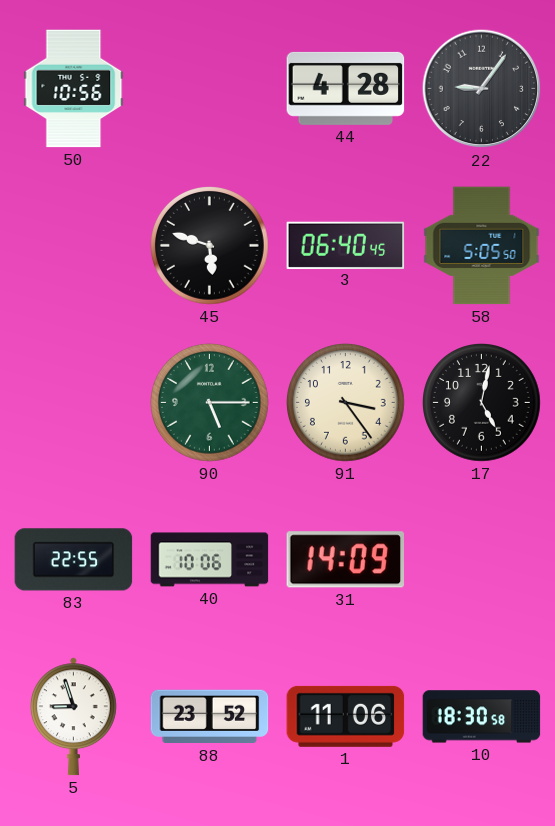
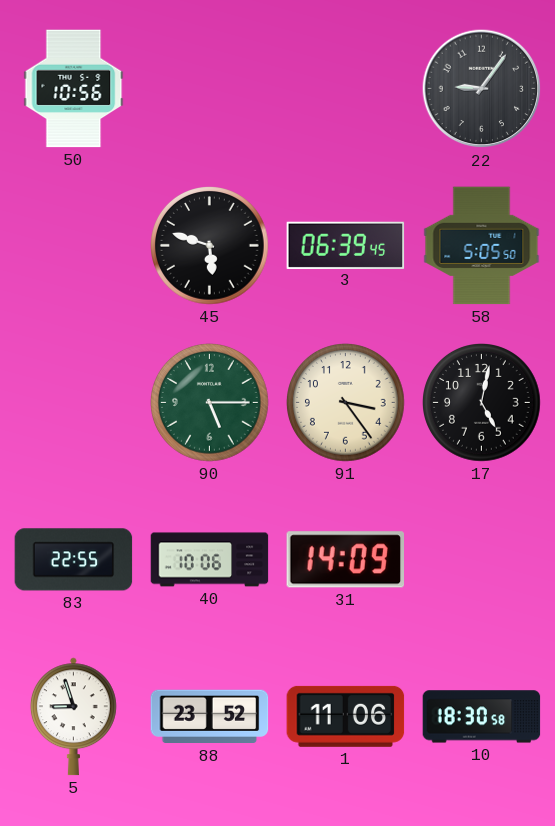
44: 4:28 -> none (346, 88)
3: 06:40 -> 06:39 (346, 245)
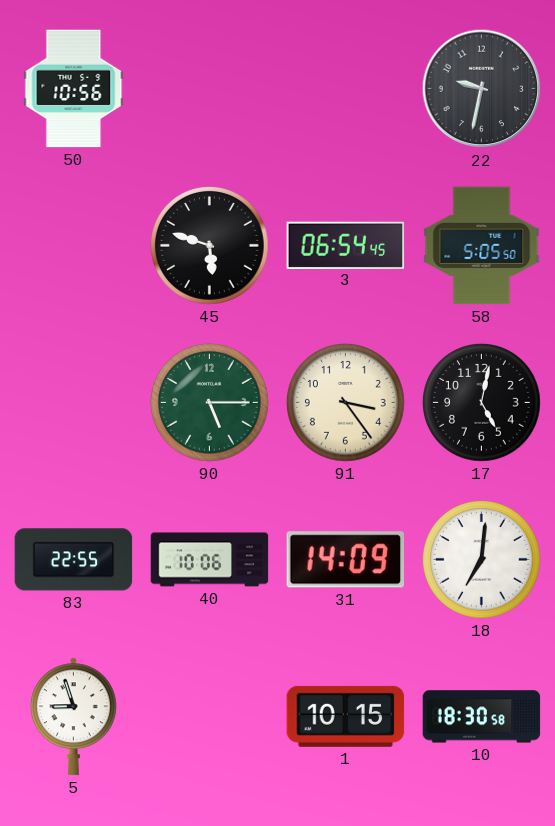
22: 9:06 -> 9:32 (482, 89)
3: 06:39 -> 06:54 (346, 245)
18: none -> 7:01 (482, 560)
88: 23:52 -> none (210, 717)
1: 11:06 -> 10:15 (346, 716)
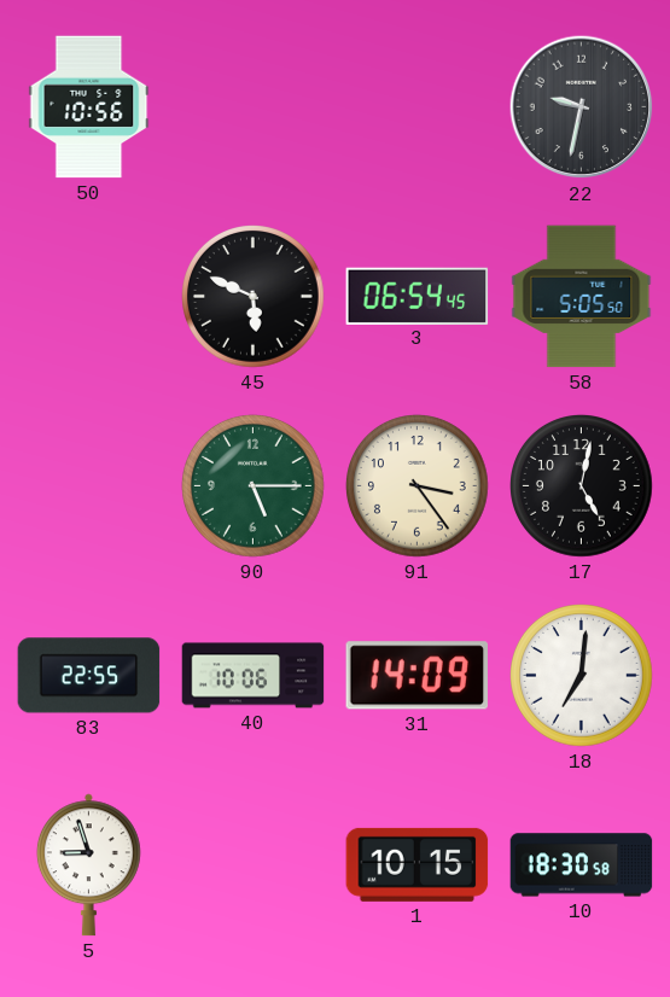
45: 5:48 -> 5:49 (254, 297)
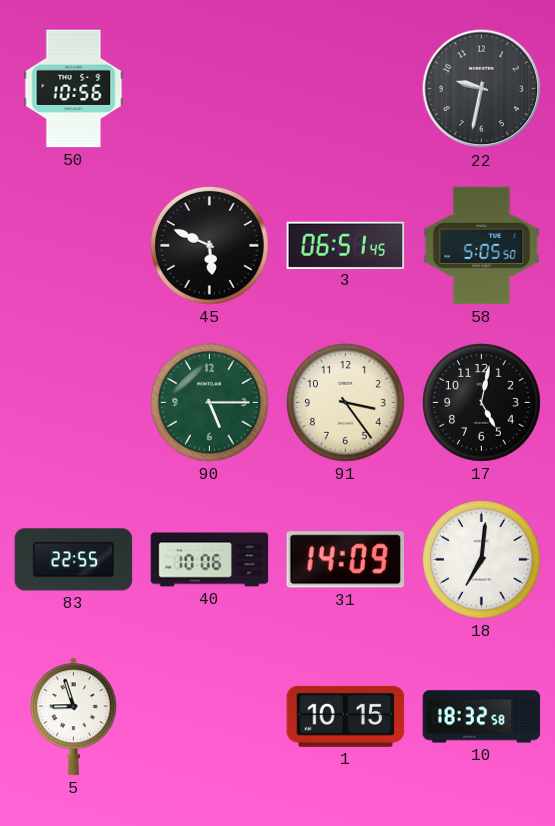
3: 06:54 -> 06:51 (346, 245)
10: 18:30 -> 18:32 (482, 717)
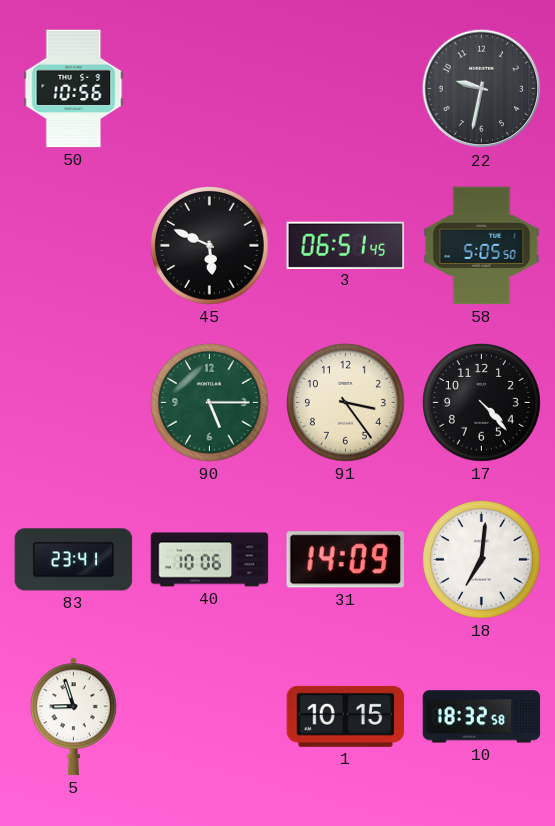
17: 5:02 -> 4:23 (482, 403)
83: 22:55 -> 23:41 (74, 560)
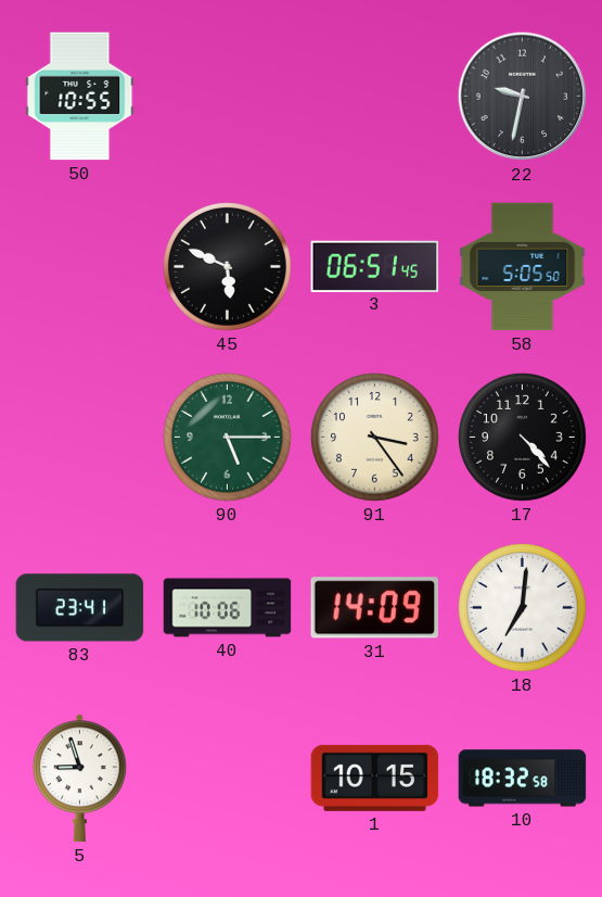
50: 10:56 -> 10:55 (80, 97)
